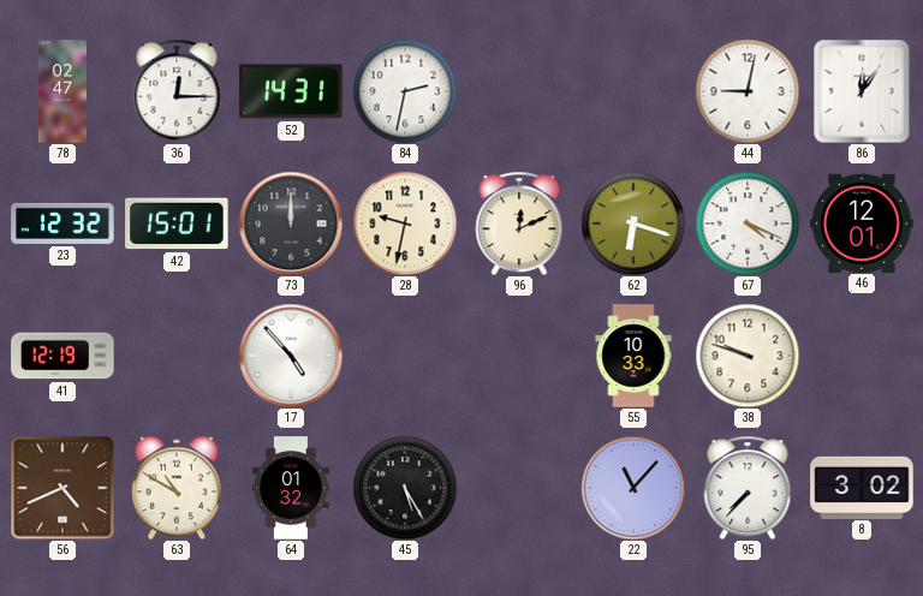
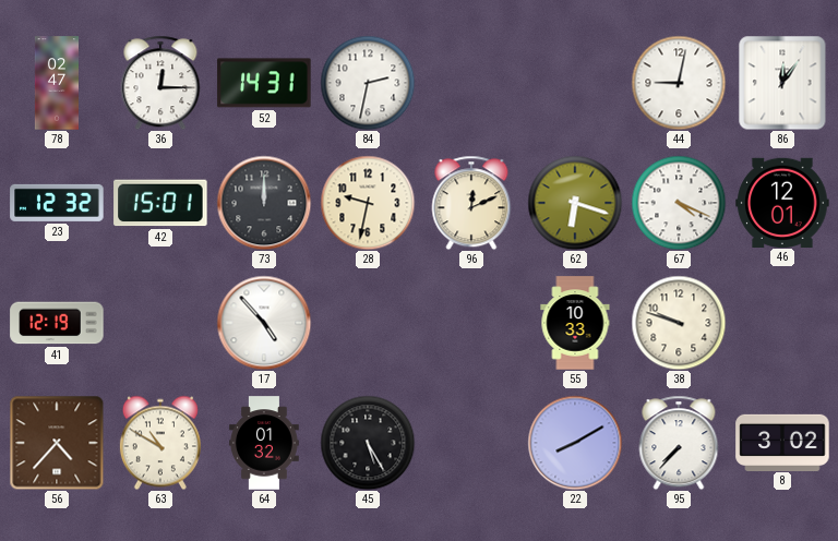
56: 4:41 -> 4:37 (57, 443)
22: 11:07 -> 8:10 (575, 443)
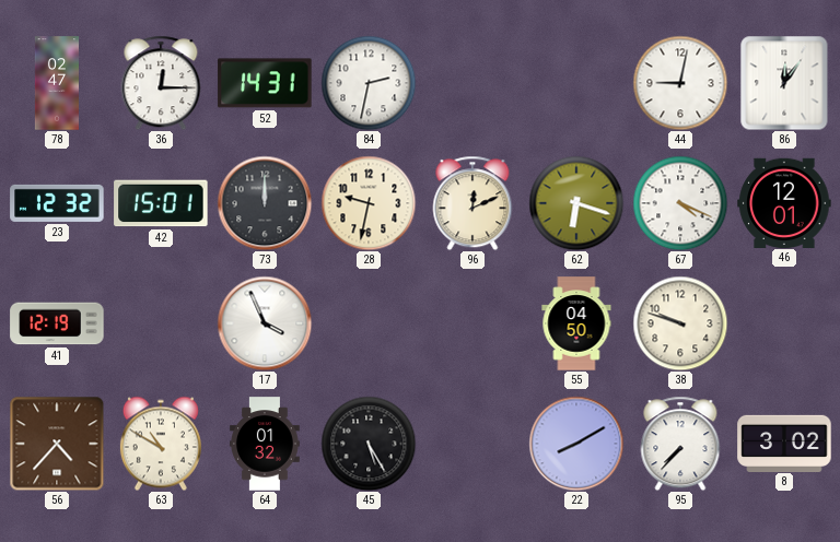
17: 4:53 -> 3:56 (265, 323)
55: 10:33 -> 04:50 (576, 323)
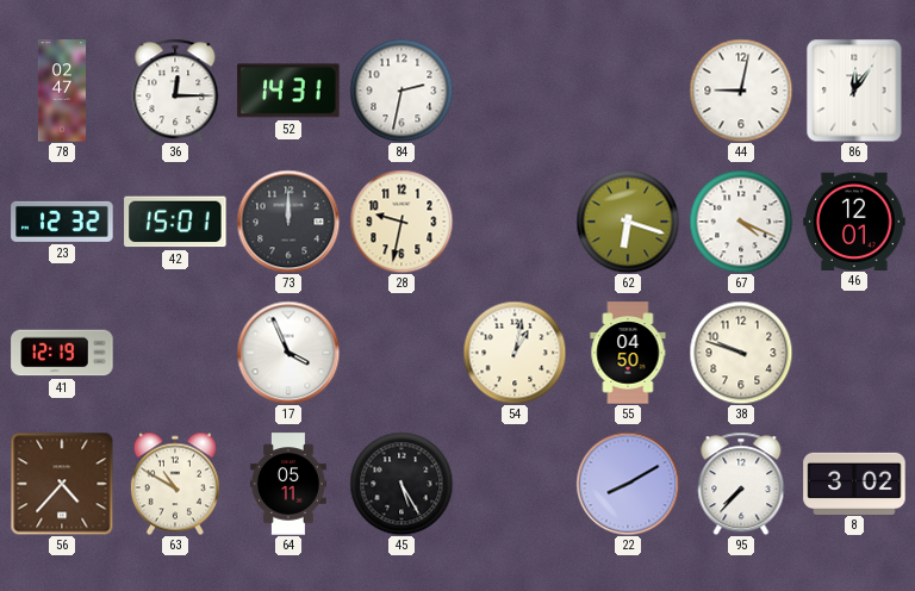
96: 12:11 -> none (472, 203)
54: none -> 1:02 (515, 353)
64: 01:32 -> 05:11 (288, 484)
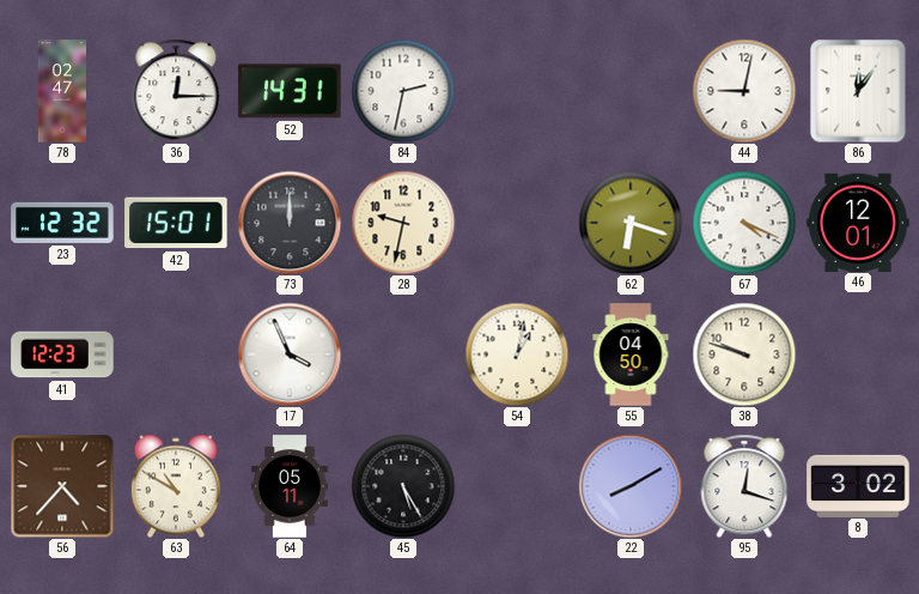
41: 12:19 -> 12:23 (62, 354)
95: 7:37 -> 12:18 (744, 486)
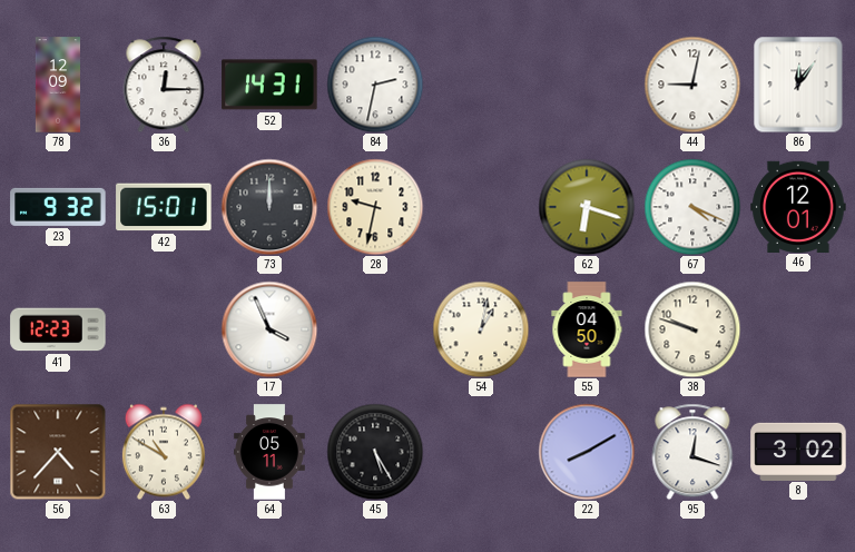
78: 02:47 -> 12:09 (57, 85)
23: 12:32 -> 9:32 (58, 207)
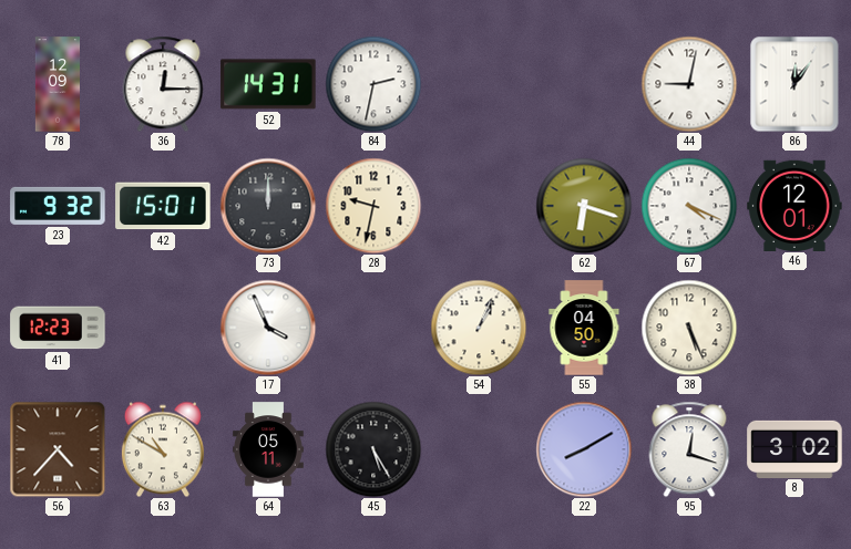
54: 1:02 -> 1:04 (479, 328)
38: 9:48 -> 5:26 (689, 328)
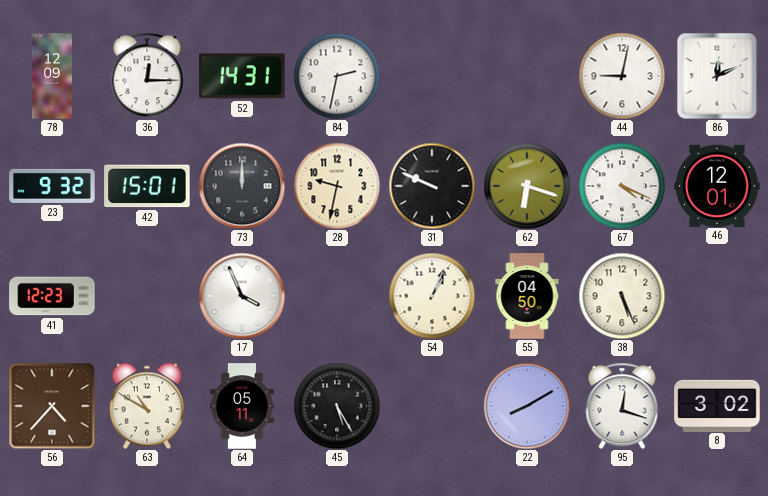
86: 12:06 -> 12:11 (717, 76)
31: none -> 9:49 (432, 186)
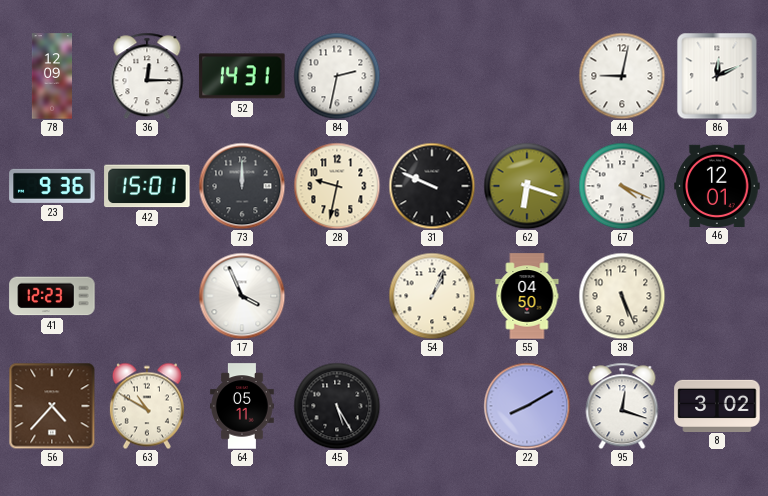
23: 9:32 -> 9:36 (52, 186)
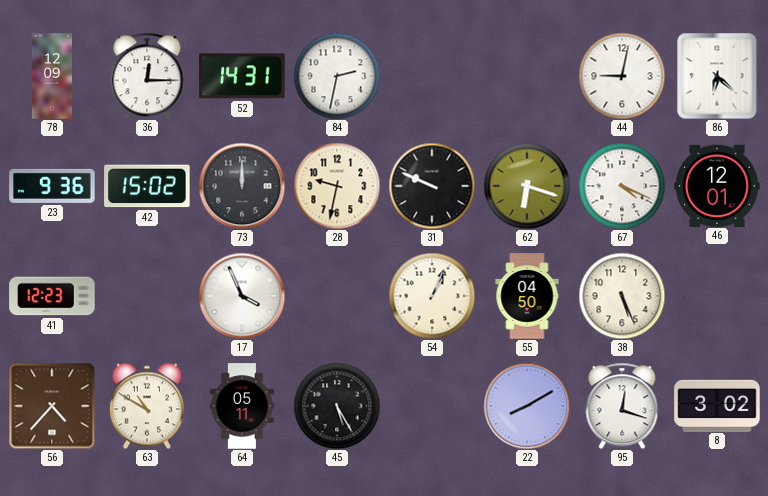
86: 12:11 -> 6:22 (717, 76)
42: 15:01 -> 15:02 (147, 186)
